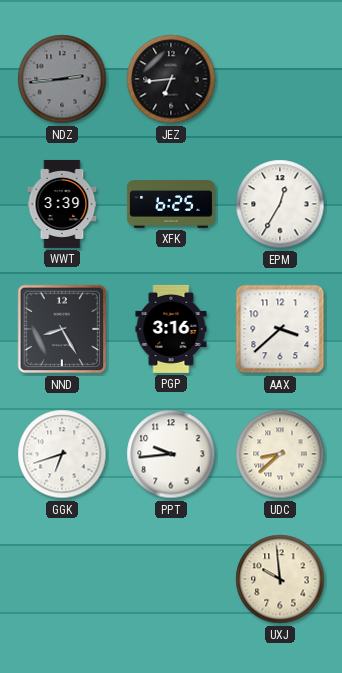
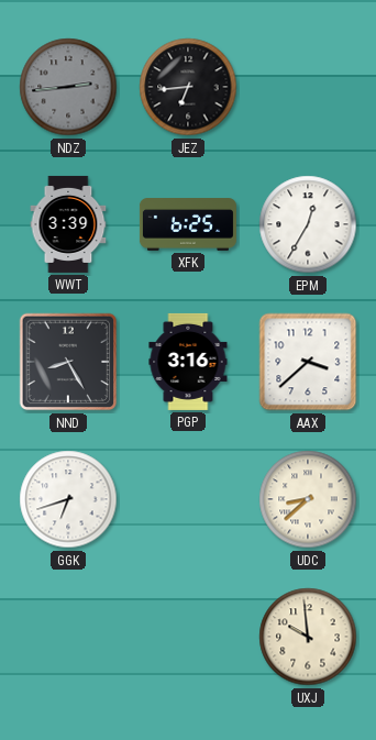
PPT: 9:44 -> none (171, 454)
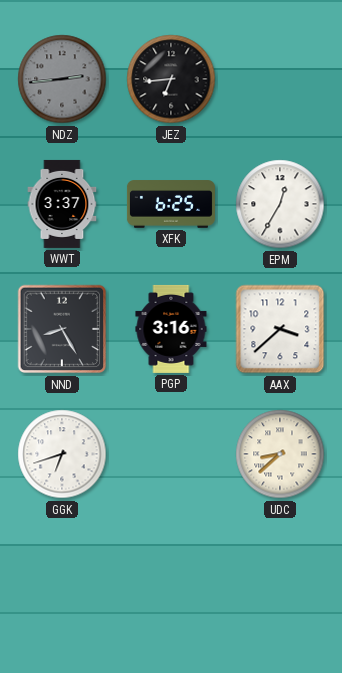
WWT: 3:39 -> 3:37 (62, 204)
UXJ: 9:59 -> none (308, 637)
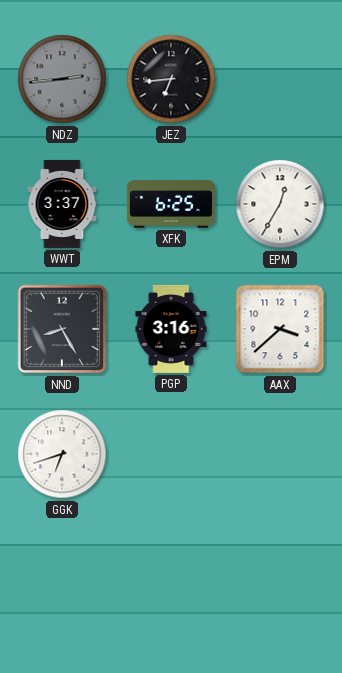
UDC: 8:38 -> none (280, 454)
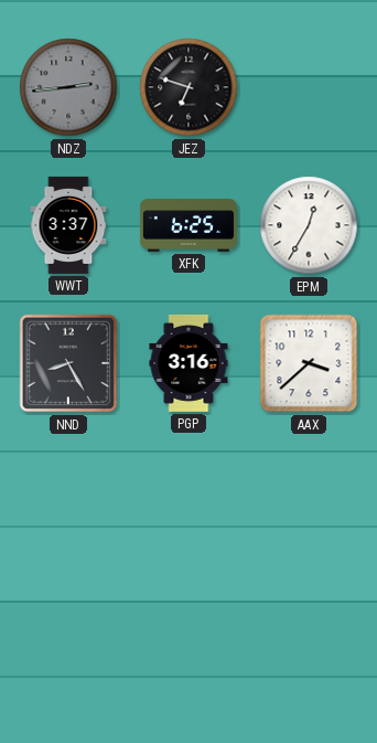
JEZ: 6:44 -> 6:48 (188, 87)
GGK: 6:42 -> none (62, 454)
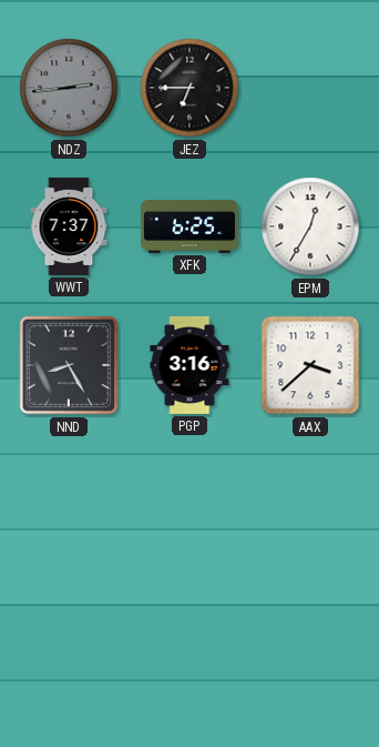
JEZ: 6:48 -> 6:45 (189, 88)
WWT: 3:37 -> 7:37 (69, 226)
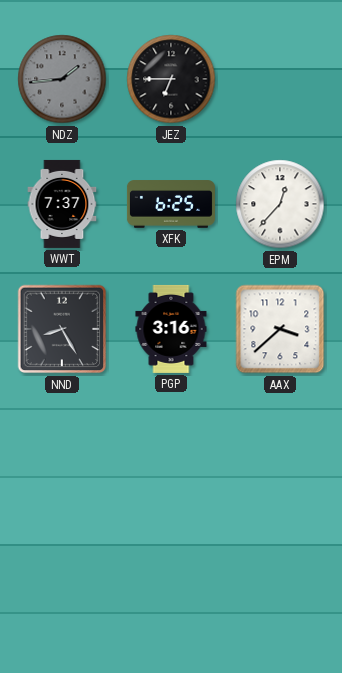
NDZ: 2:44 -> 1:44 (62, 79)
EPM: 12:35 -> 12:37 (280, 204)
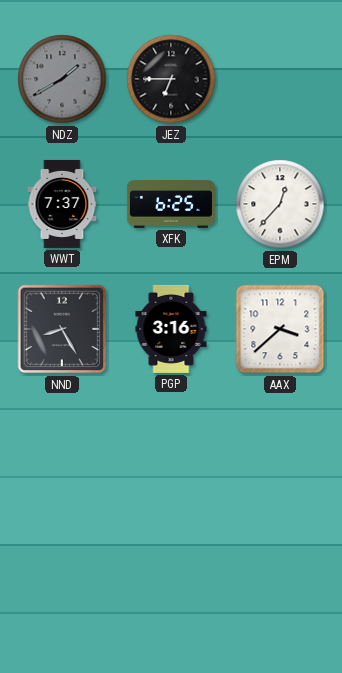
NDZ: 1:44 -> 1:40 (62, 79)
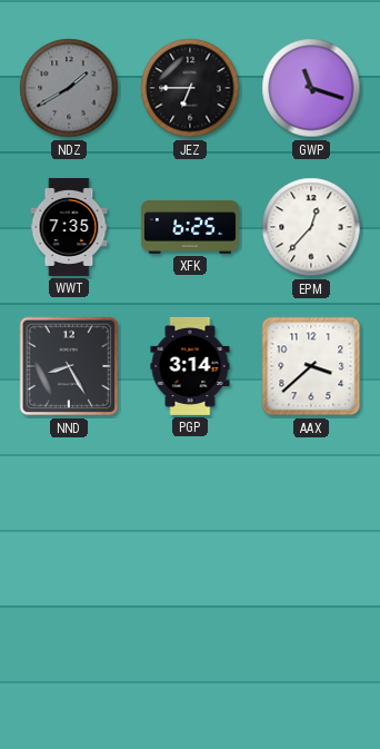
GWP: none -> 11:18 (311, 88)
WWT: 7:37 -> 7:35 (69, 227)
PGP: 3:16 -> 3:14 (190, 366)
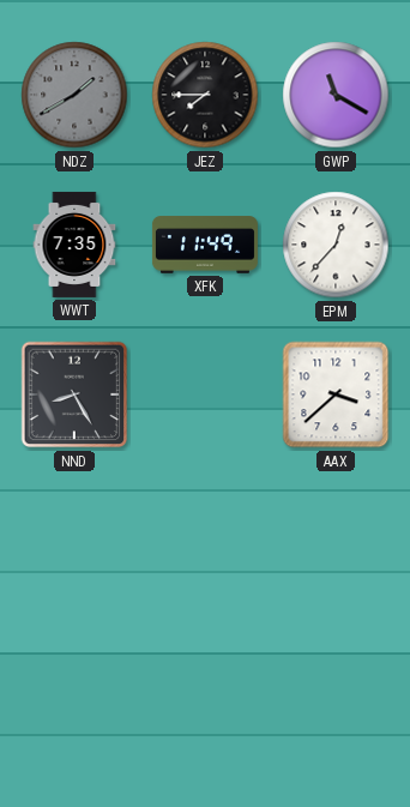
JEZ: 6:45 -> 7:45 (205, 95)
GWP: 11:18 -> 11:20 (336, 95)
XFK: 6:25 -> 11:49 (205, 245)
PGP: 3:14 -> none (190, 366)
